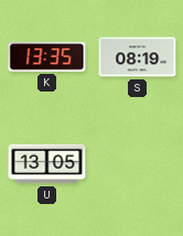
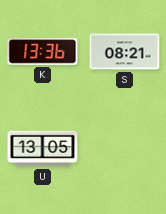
K: 13:35 -> 13:36 (43, 52)
S: 08:19 -> 08:21 (125, 52)
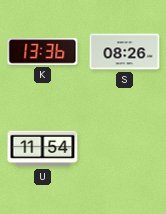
S: 08:21 -> 08:26 (125, 52)
U: 13:05 -> 11:54 (43, 149)
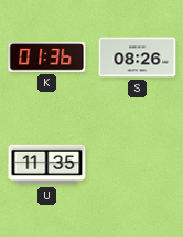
K: 13:36 -> 01:36 (47, 58)
U: 11:54 -> 11:35 (47, 165)
